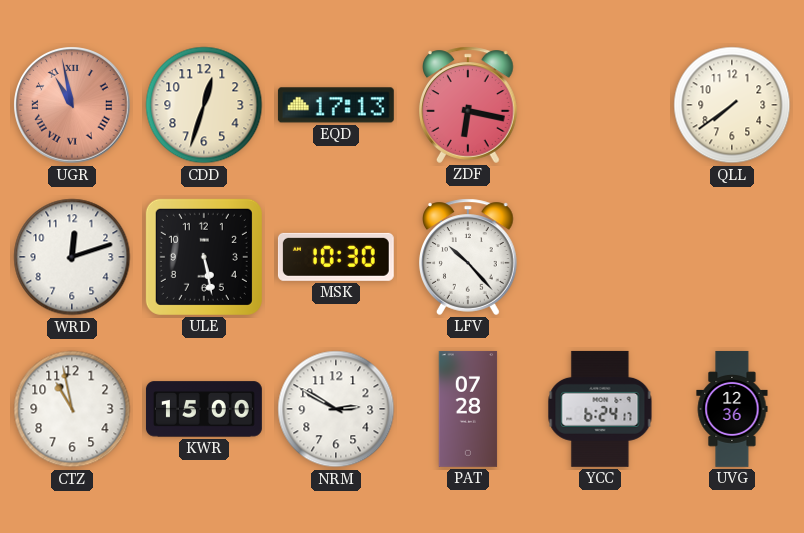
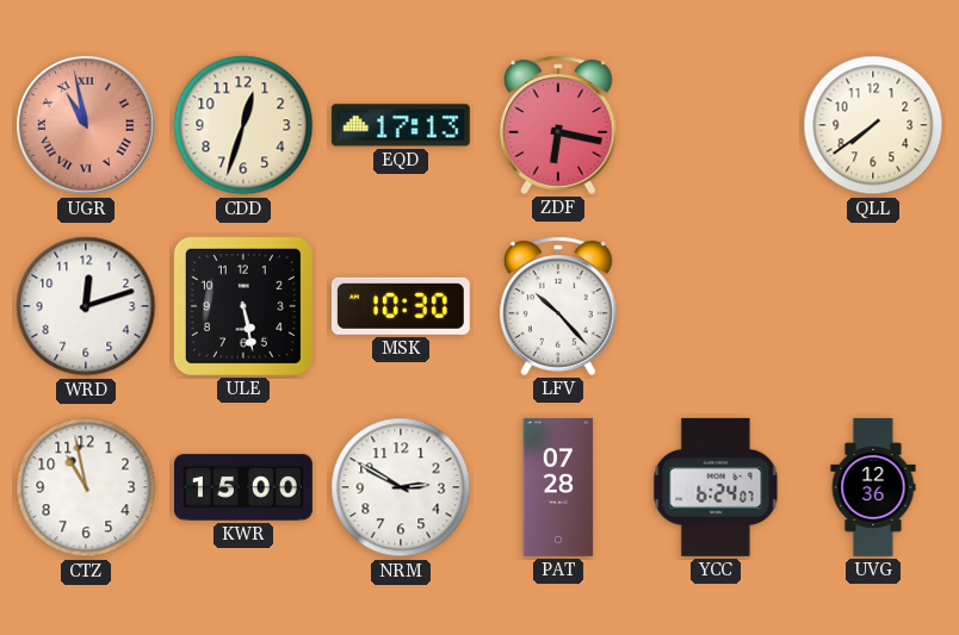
YCC: 6:24:17 -> 6:24:07 (716, 487)
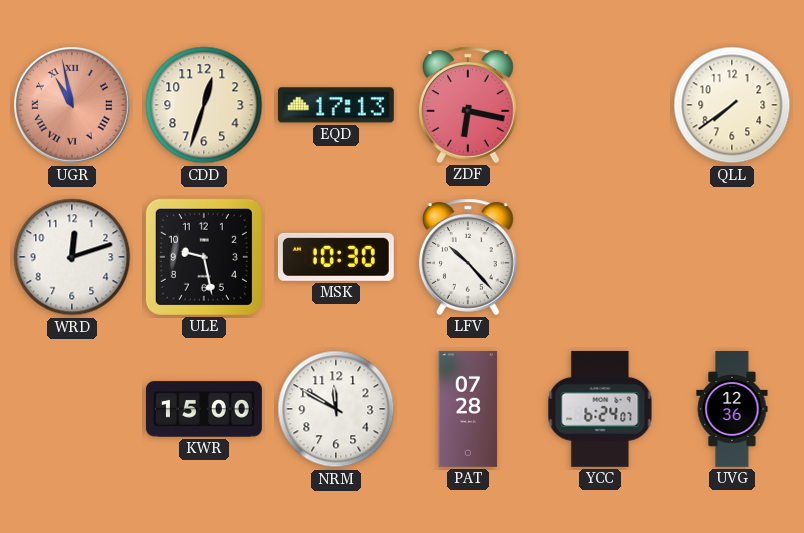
ULE: 5:28 -> 9:28 (204, 257)
CTZ: 10:58 -> none (86, 487)
NRM: 2:50 -> 11:50 (336, 409)
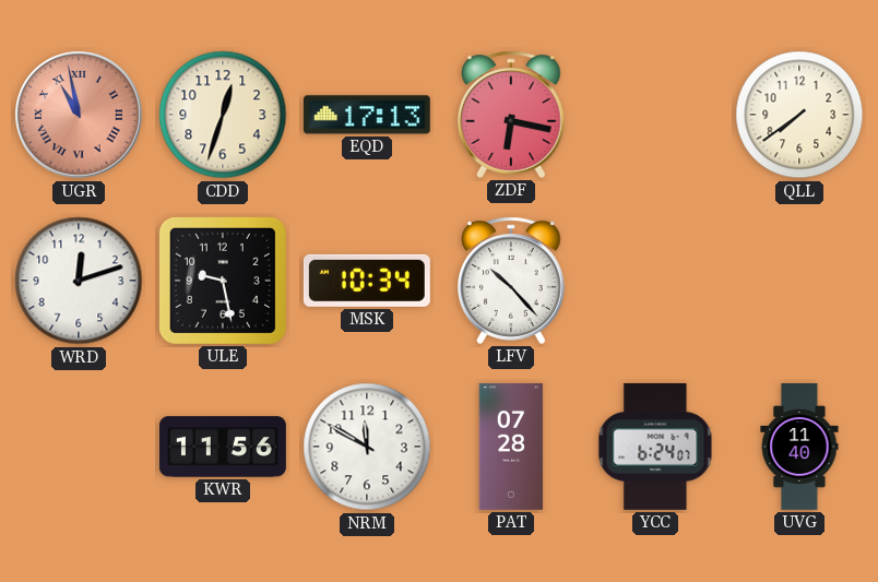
MSK: 10:30 -> 10:34 (367, 281)
KWR: 15:00 -> 11:56 (223, 447)
UVG: 12:36 -> 11:40 (799, 447)
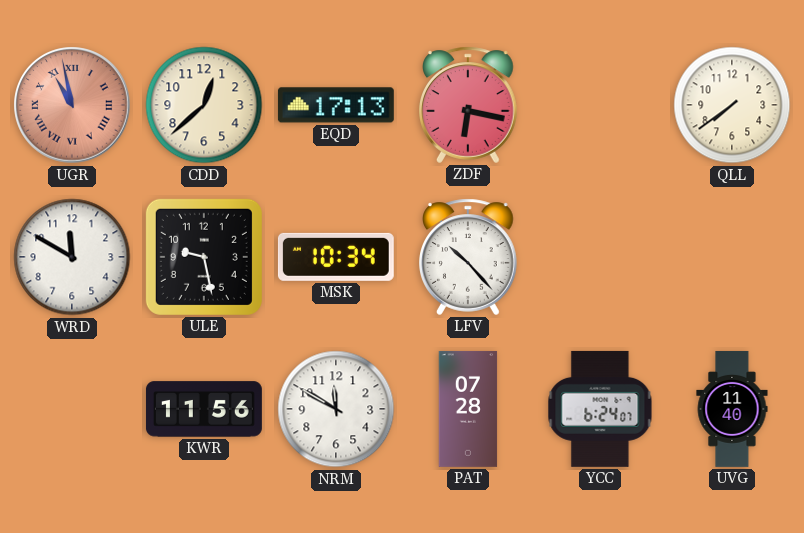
CDD: 12:33 -> 12:38 (204, 105)
WRD: 12:12 -> 11:50 (72, 257)
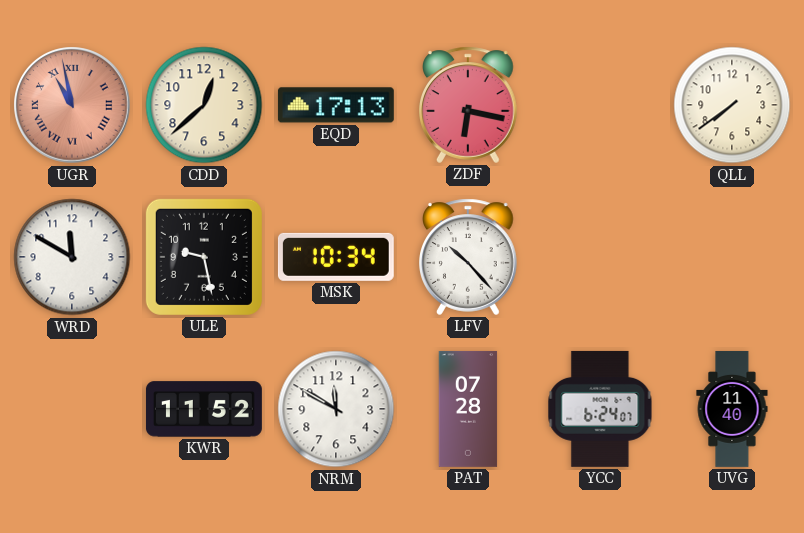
KWR: 11:56 -> 11:52 (204, 409)
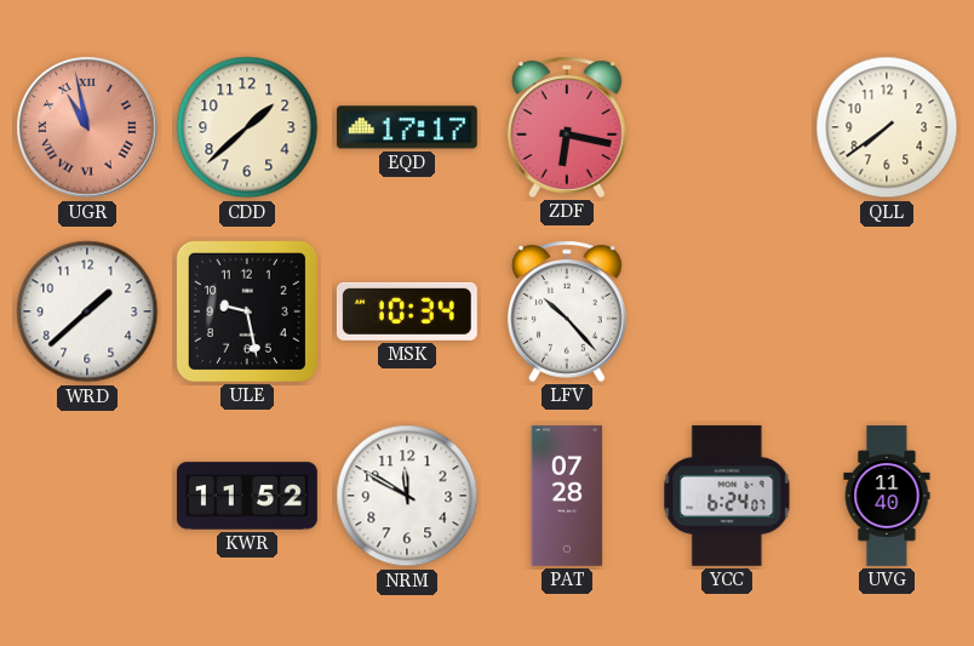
CDD: 12:38 -> 1:38 (247, 127)
EQD: 17:13 -> 17:17 (407, 127)
WRD: 11:50 -> 1:38 (87, 311)
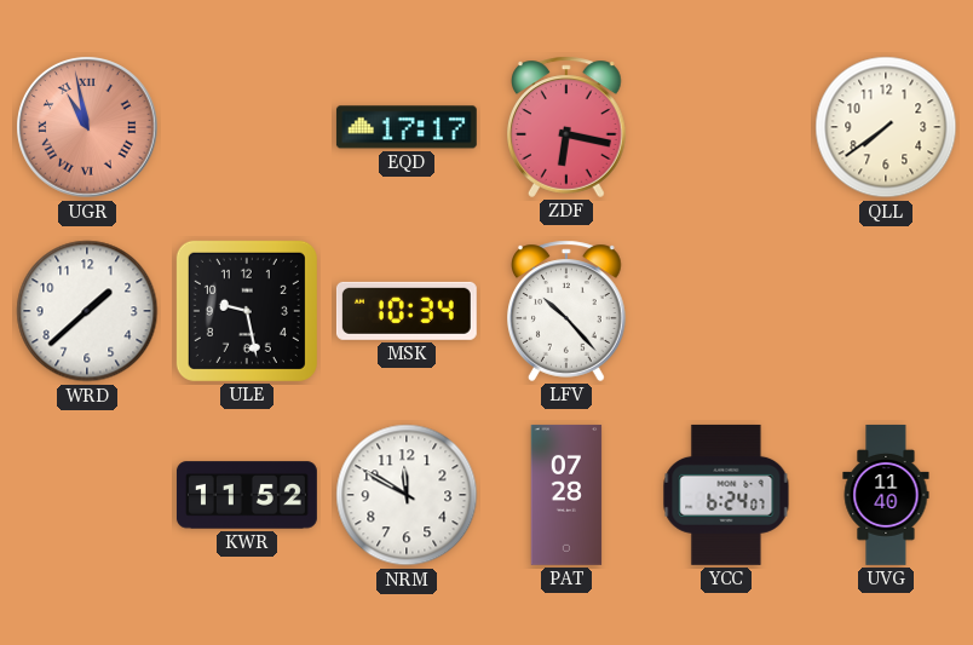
CDD: 1:38 -> none (247, 127)
